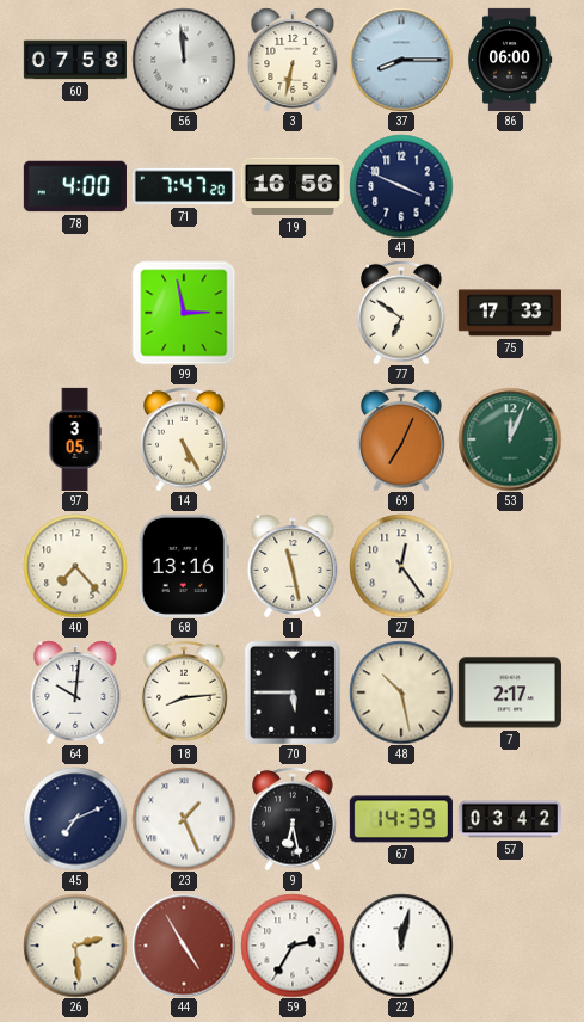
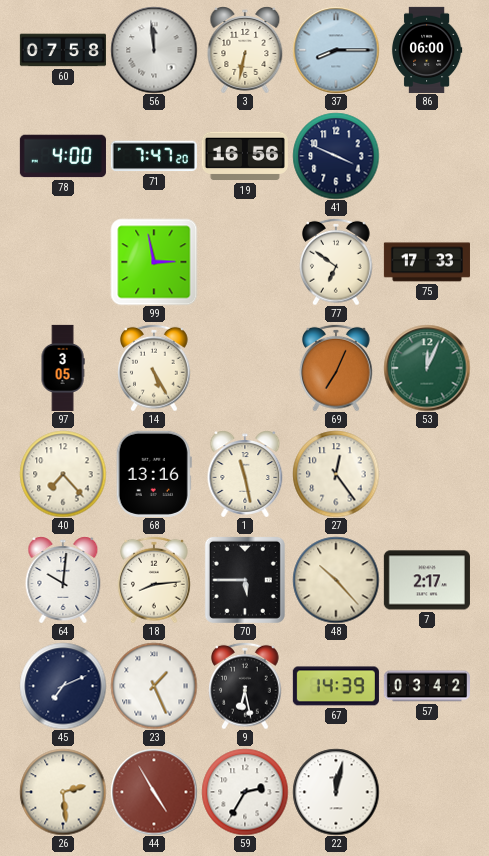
48: 10:28 -> 10:23 (336, 580)
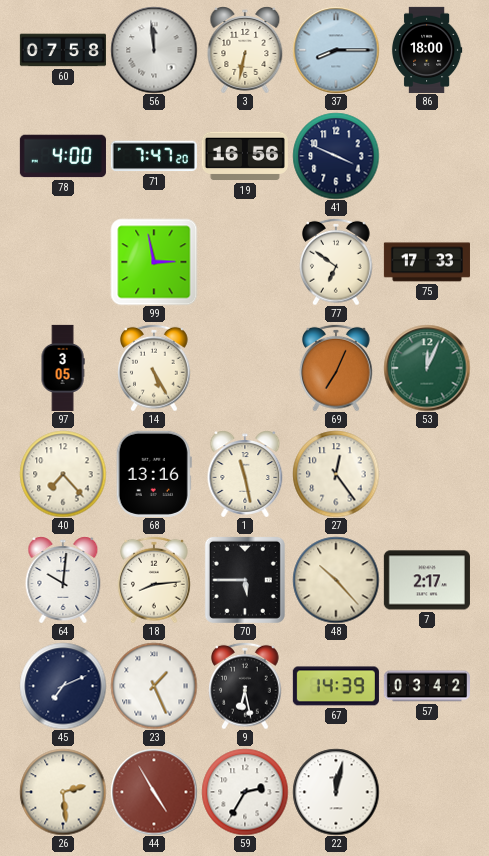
86: 06:00 -> 18:00 (427, 50)
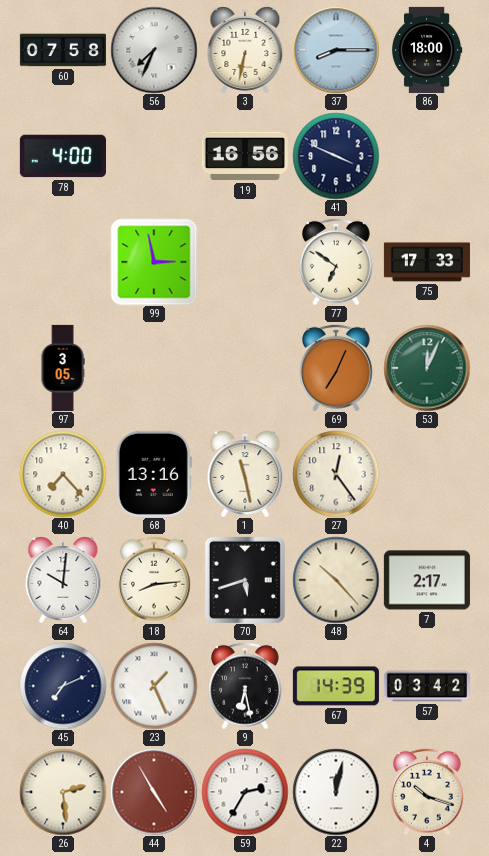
56: 11:59 -> 7:34 (154, 50)
71: 7:47 -> none (154, 156)
14: 5:25 -> none (155, 368)
70: 5:45 -> 5:42 (245, 580)
4: none -> 10:18 (428, 792)
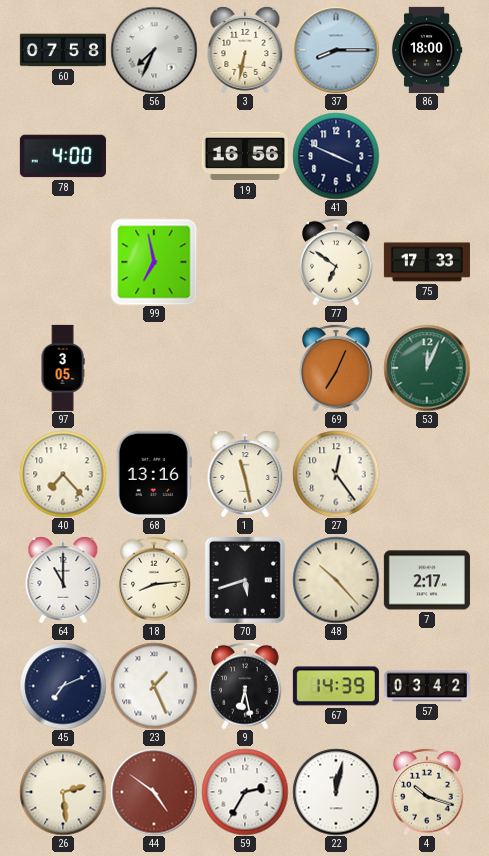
99: 2:58 -> 6:58 (154, 262)
64: 10:01 -> 11:00 (63, 580)
44: 4:55 -> 4:51 (154, 792)
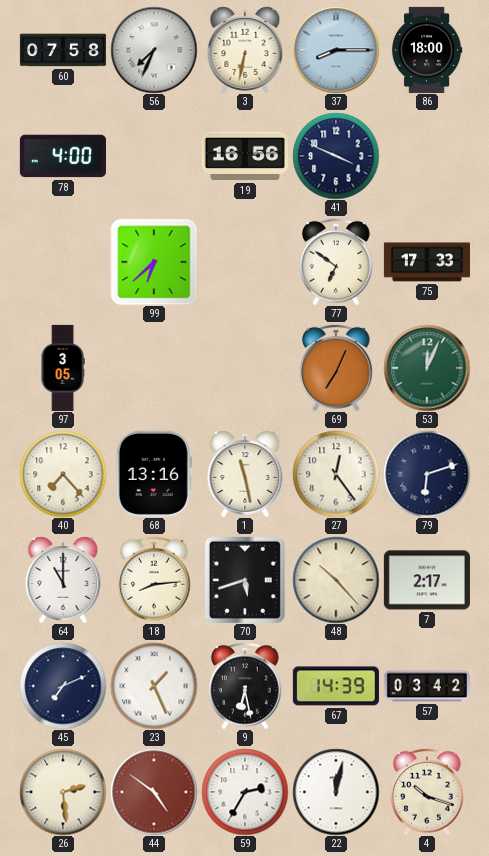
99: 6:58 -> 6:38 (154, 262)
79: none -> 6:12 (427, 474)
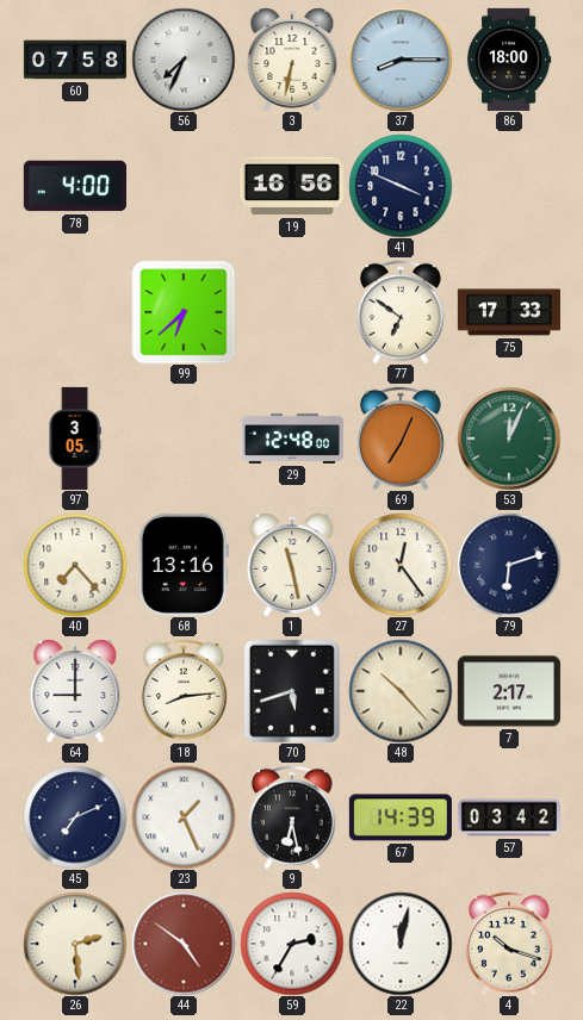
29: none -> 12:48 (292, 439)
64: 11:00 -> 9:00 (75, 691)
